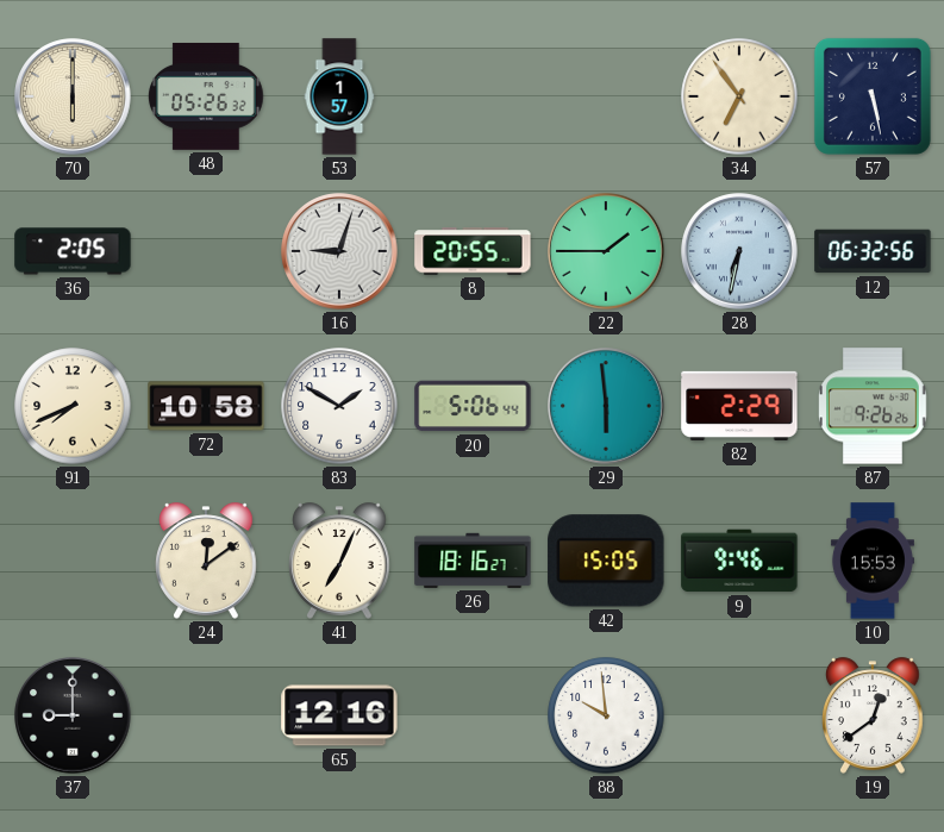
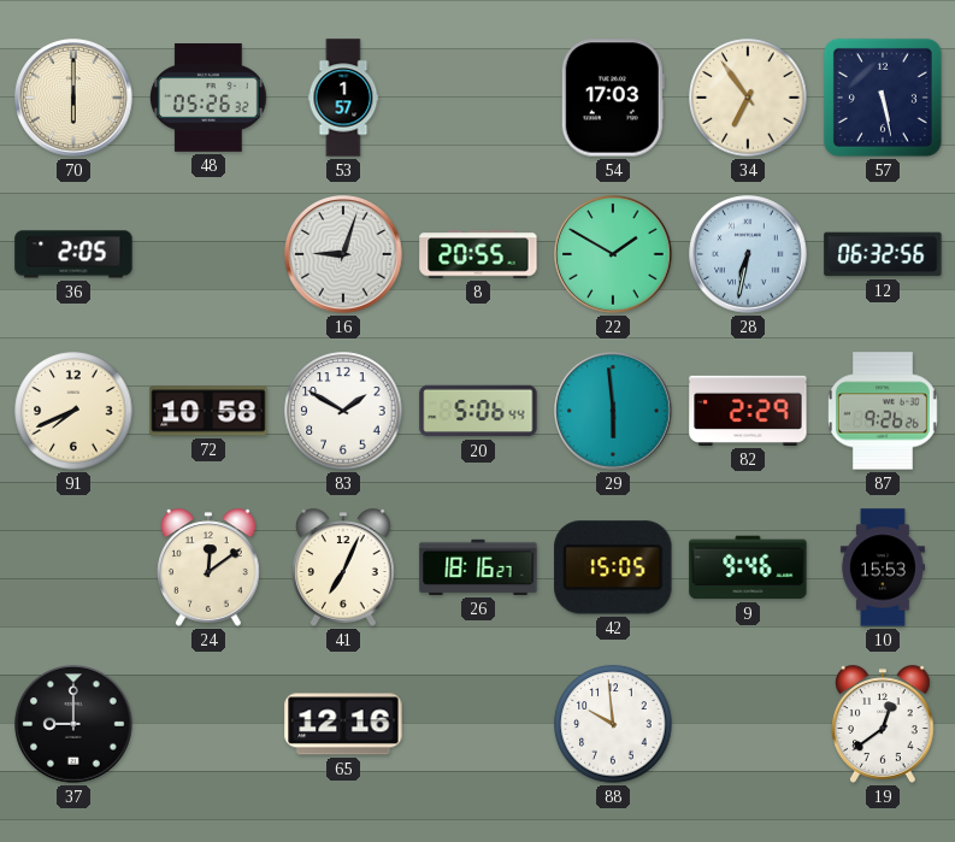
54: none -> 17:03 (613, 98)
22: 1:45 -> 1:50 (613, 254)
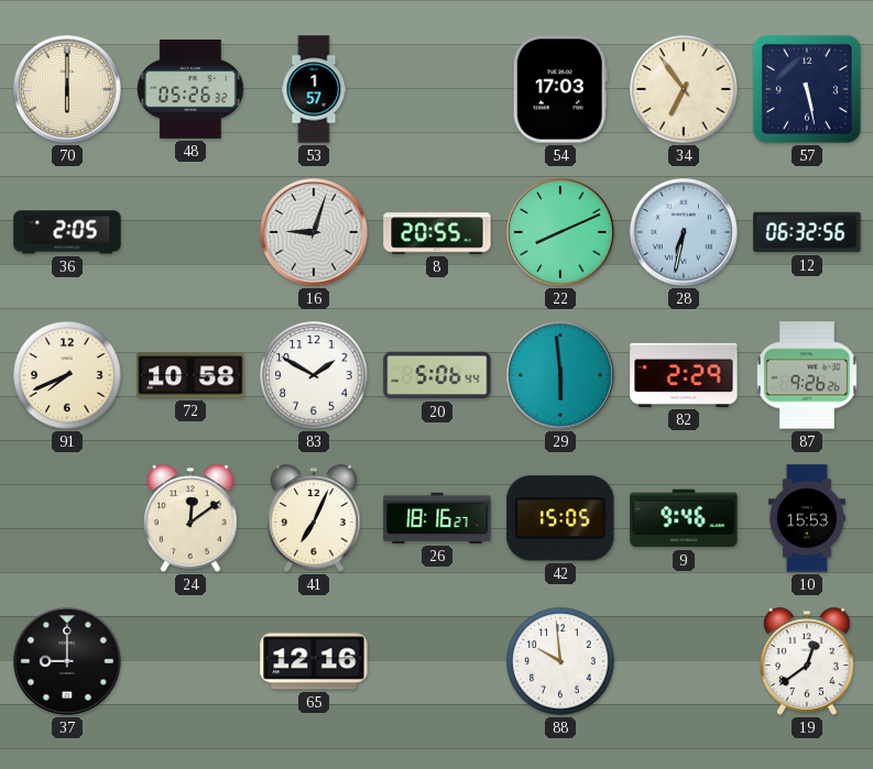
22: 1:50 -> 8:11 (560, 232)
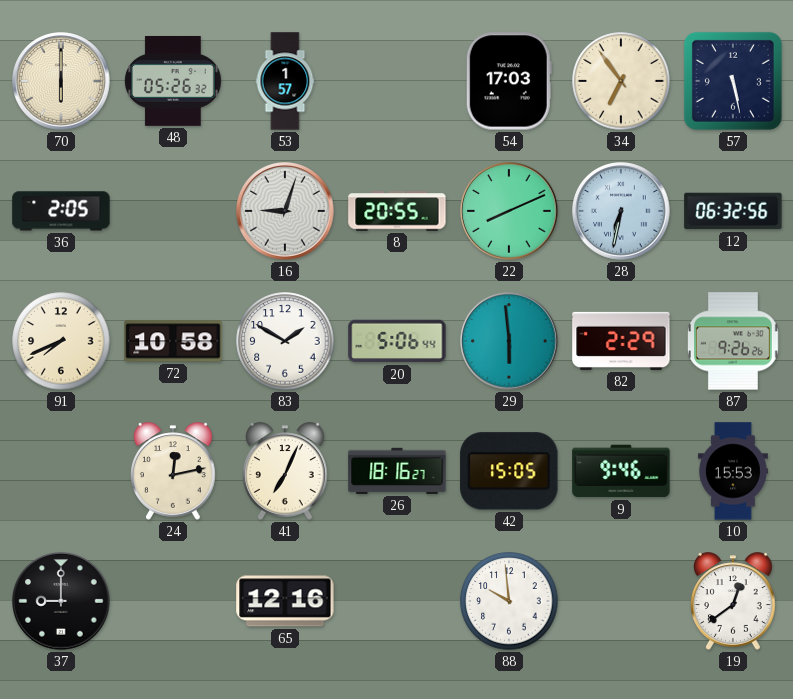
24: 12:09 -> 12:13 (174, 471)
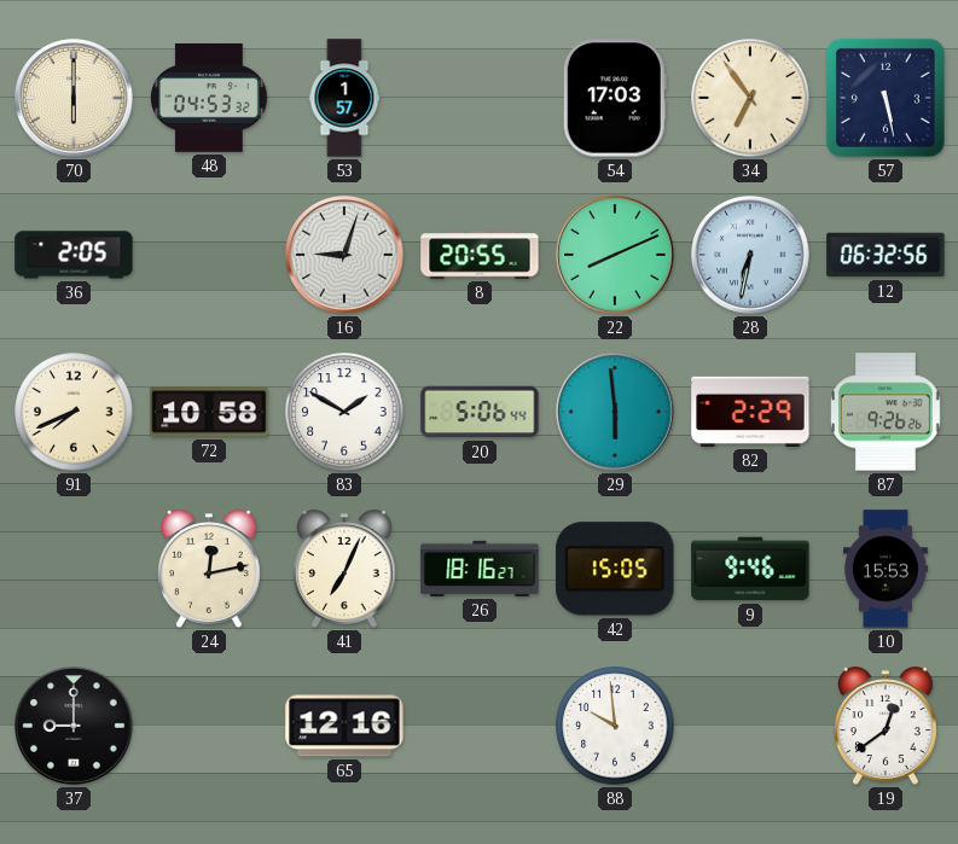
48: 05:26 -> 04:53 (210, 98)
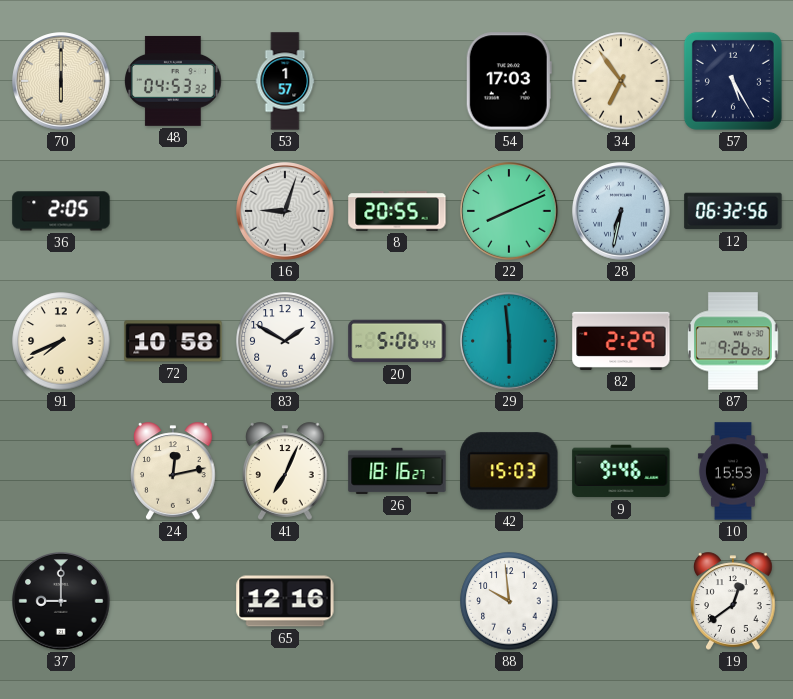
57: 5:28 -> 5:25 (733, 81)
42: 15:05 -> 15:03 (509, 471)
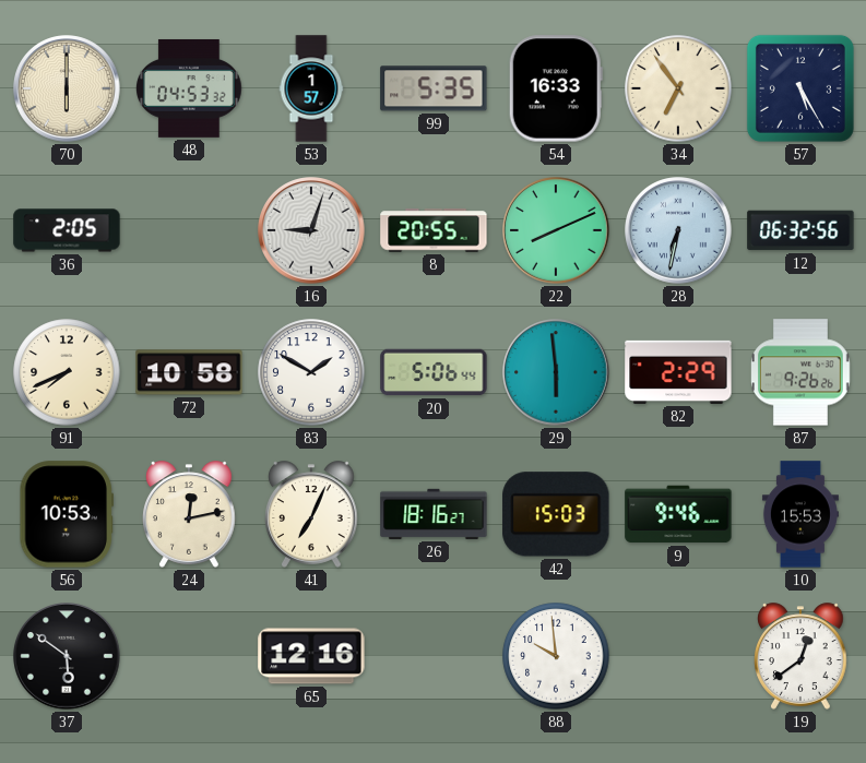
99: none -> 5:35 (434, 88)
54: 17:03 -> 16:33 (556, 88)
56: none -> 10:53 (67, 514)
37: 9:00 -> 5:51 (67, 656)
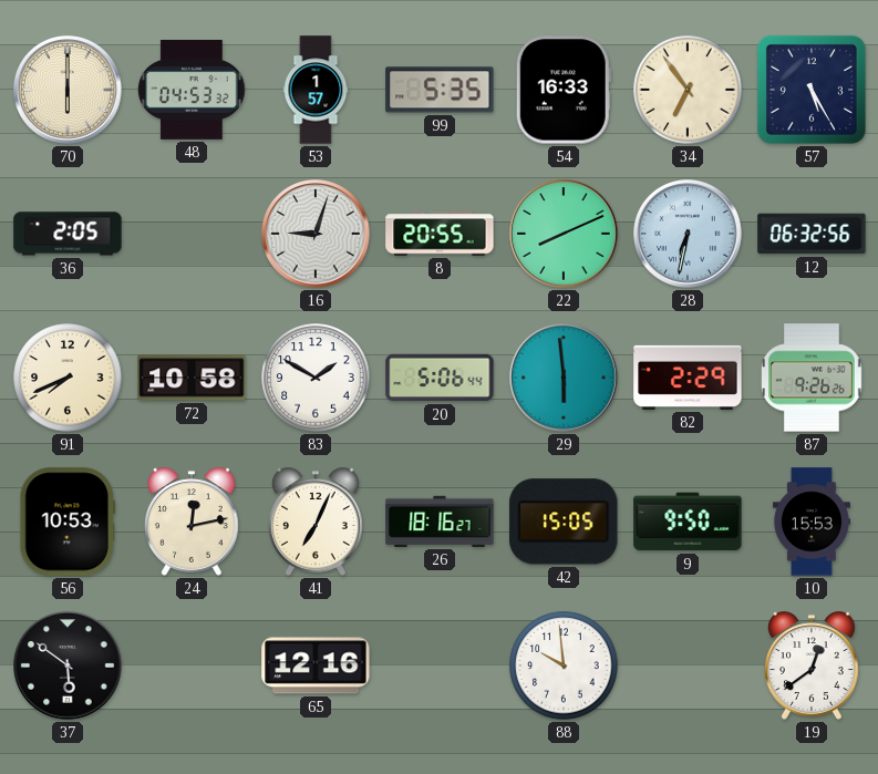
42: 15:03 -> 15:05 (564, 522)
9: 9:46 -> 9:50 (688, 522)
